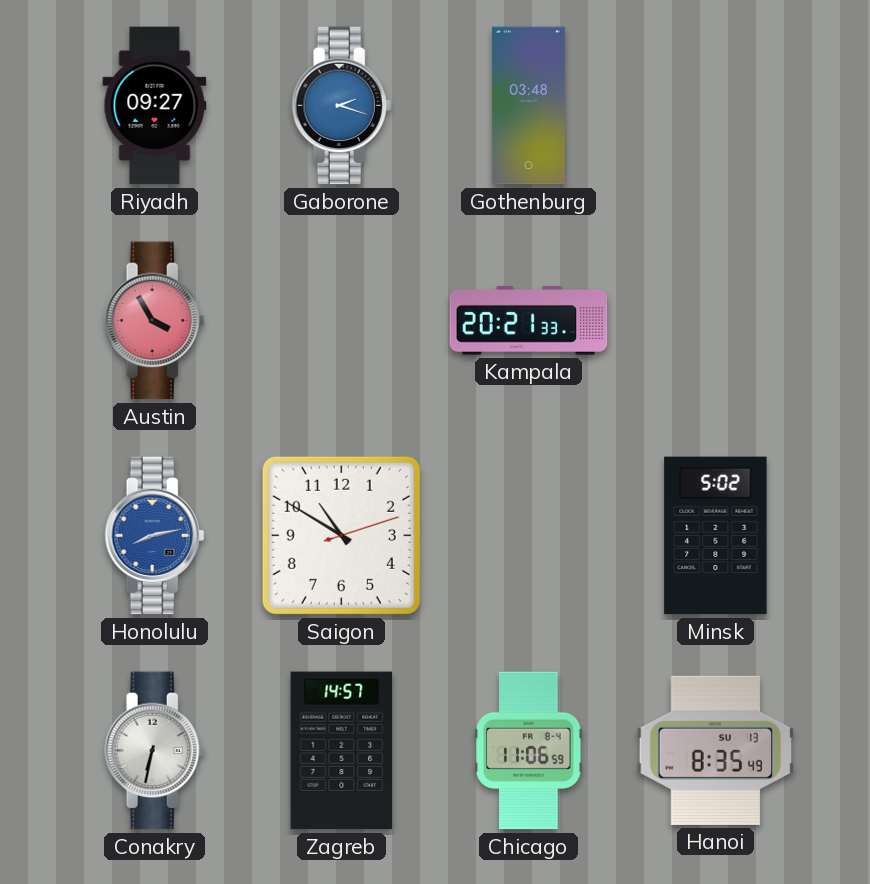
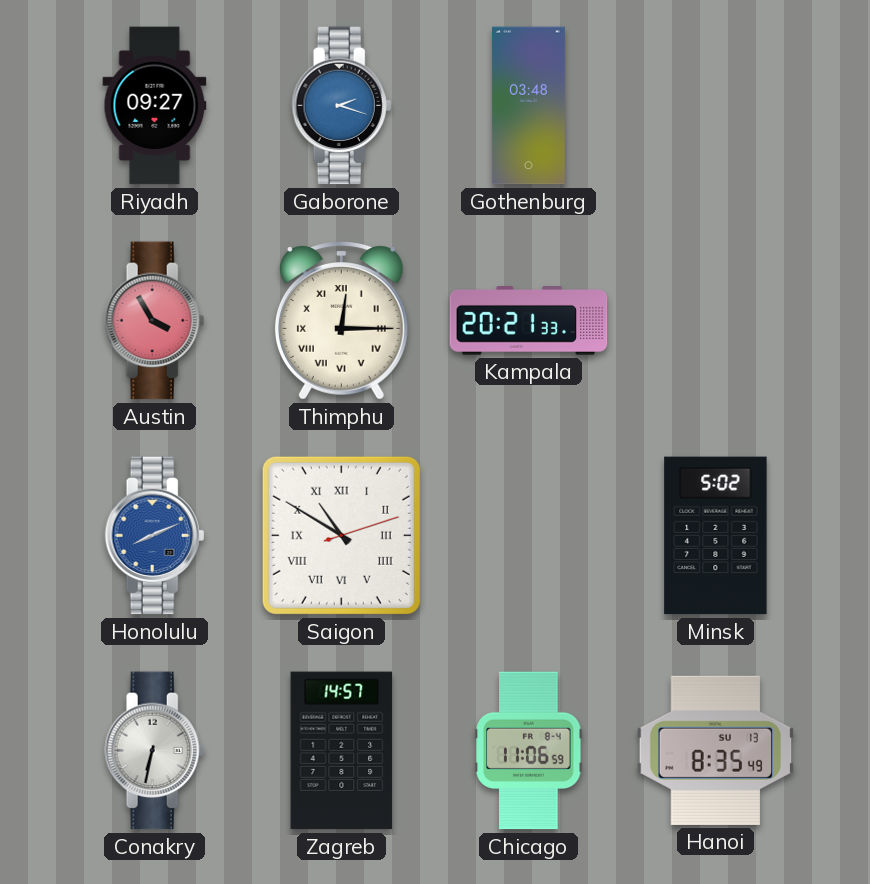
Thimphu: none -> 12:15 (341, 321)
Honolulu: 8:13 -> 8:11 (155, 536)
Saigon numerals: Arabic -> Roman (341, 535)
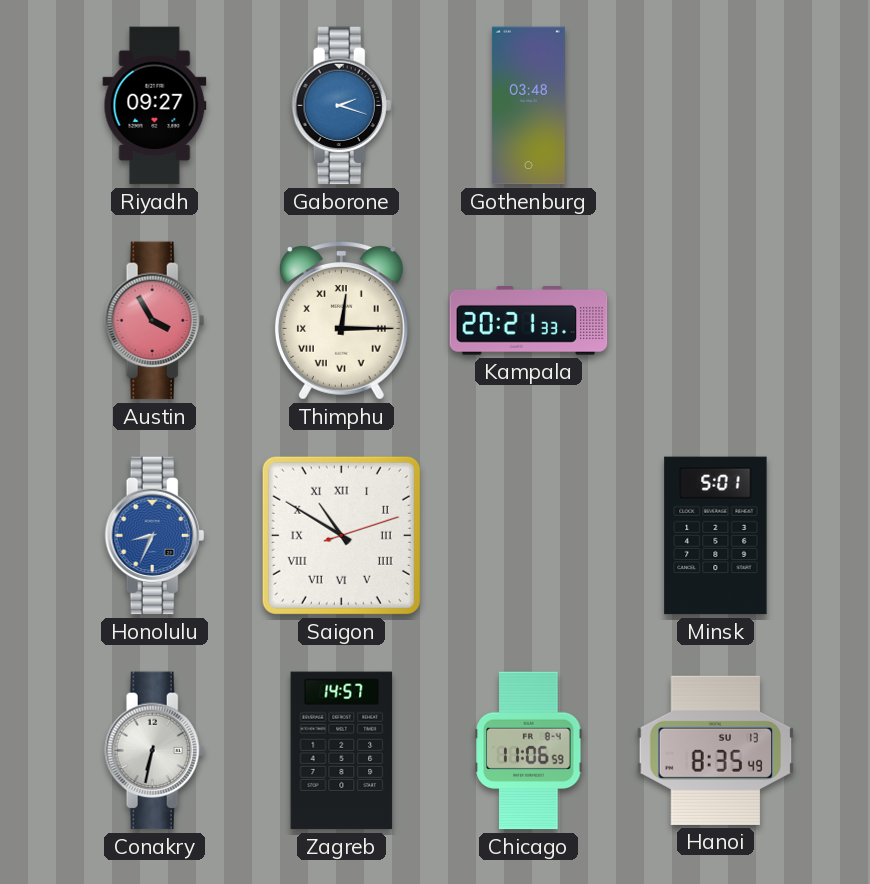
Honolulu: 8:11 -> 8:34 (155, 536)
Minsk: 5:02 -> 5:01 (716, 536)
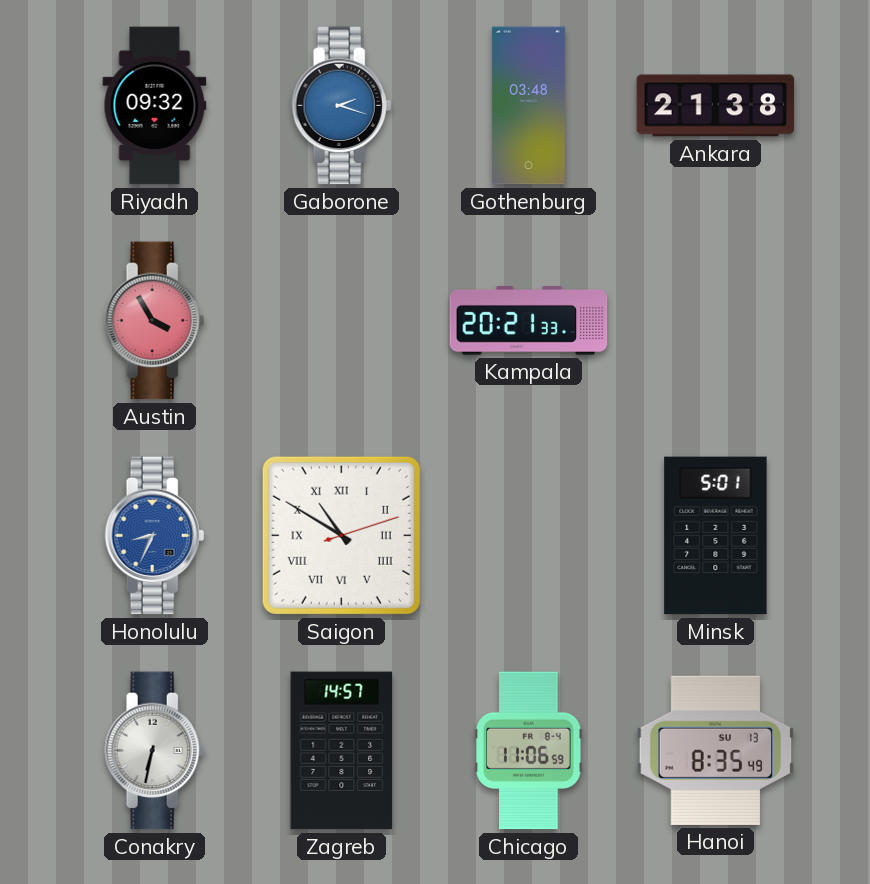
Riyadh: 09:27 -> 09:32 (155, 106)
Ankara: none -> 21:38 (716, 106)
Thimphu: 12:15 -> none (341, 321)
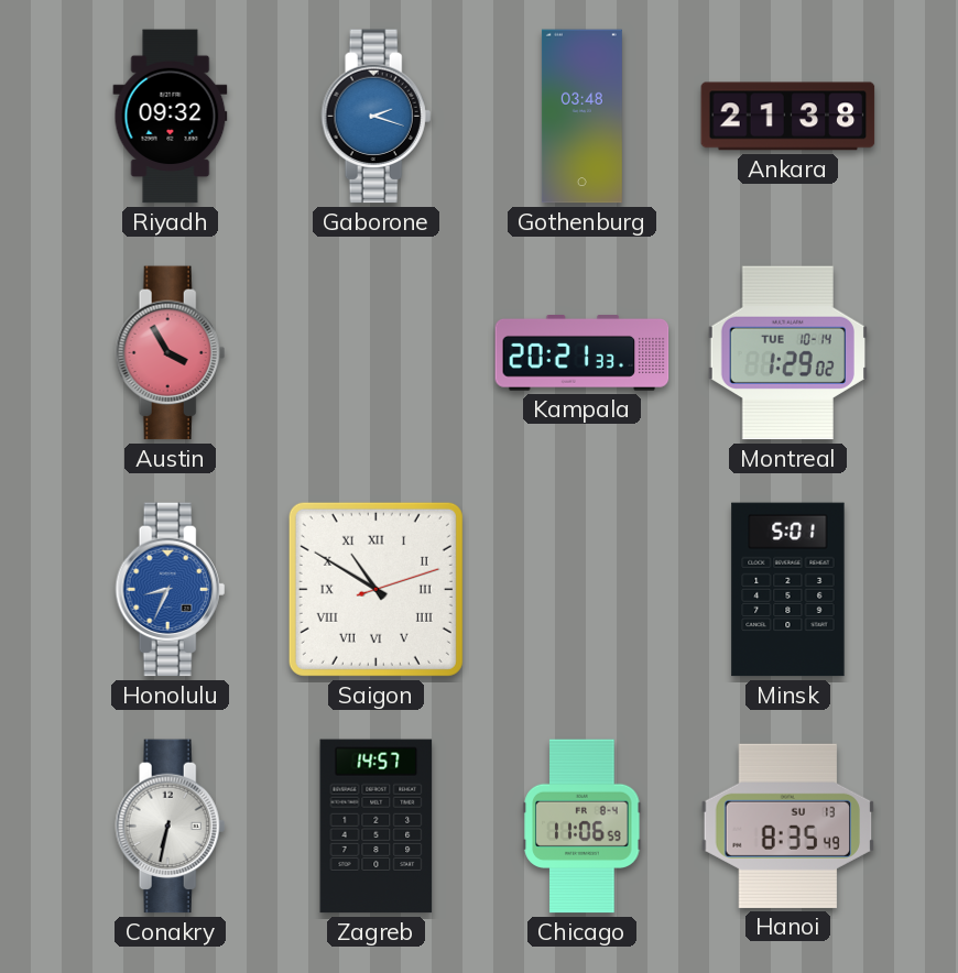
Montreal: none -> 1:29 (787, 353)
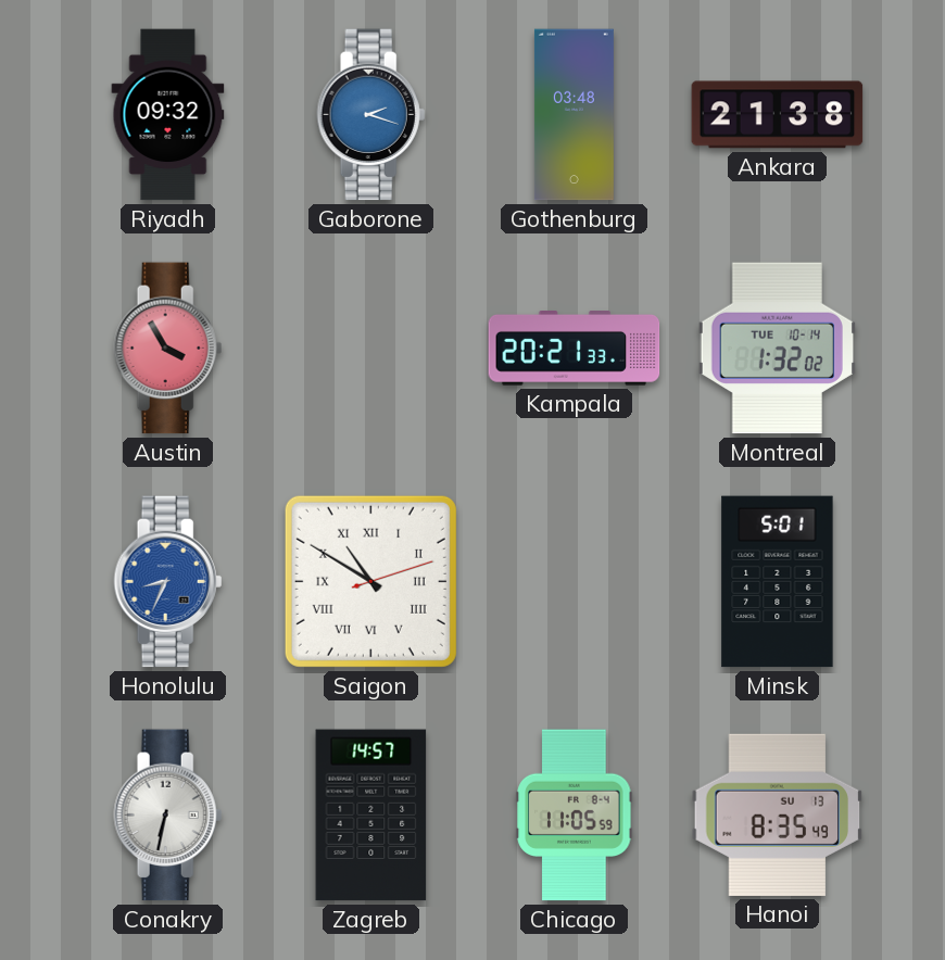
Montreal: 1:29 -> 1:32 (777, 349)
Chicago: 11:06 -> 11:05 (575, 816)
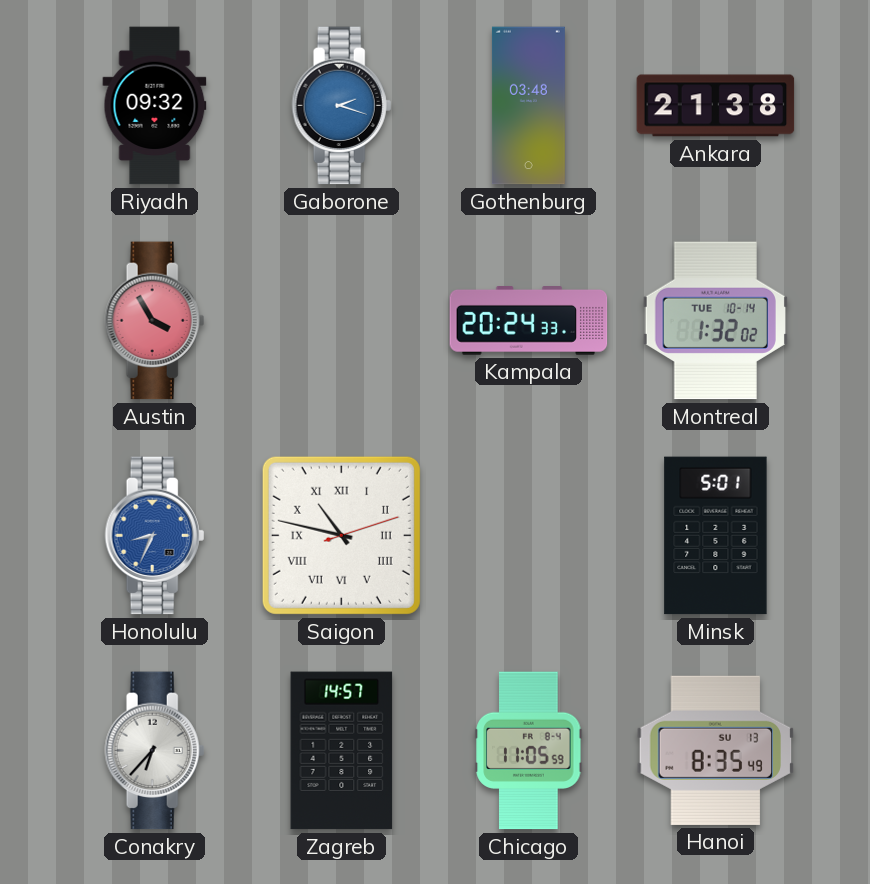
Kampala: 20:21 -> 20:24 (529, 321)
Saigon: 10:50 -> 10:47 (341, 535)
Conakry: 6:32 -> 6:37 (155, 751)
